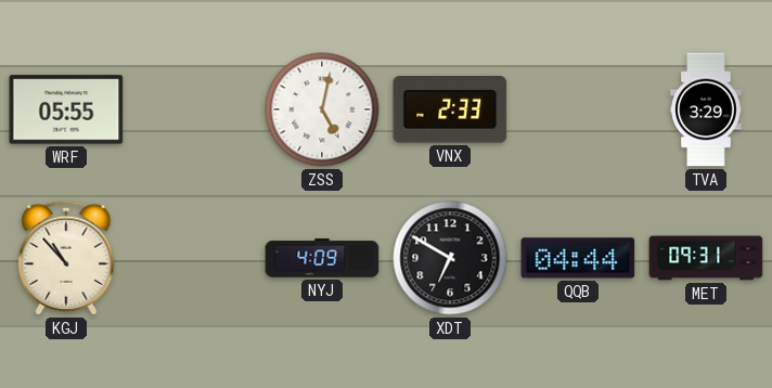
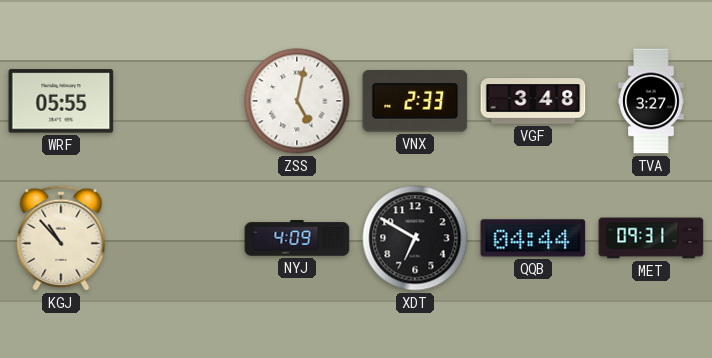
VGF: none -> 3:48 (533, 101)
TVA: 3:29 -> 3:27 (651, 101)
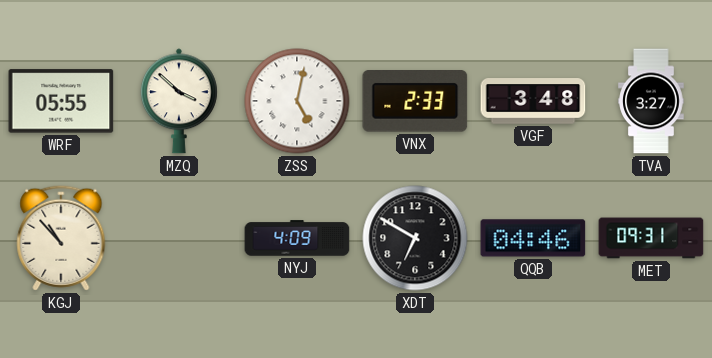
MZQ: none -> 3:52 (179, 101)
QQB: 04:44 -> 04:46 (533, 238)
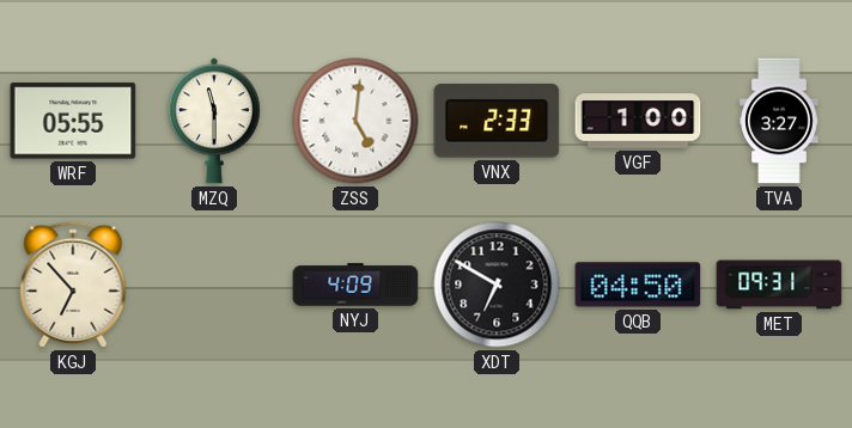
MZQ: 3:52 -> 11:30 (214, 121)
ZSS: 5:02 -> 5:01 (355, 121)
VGF: 3:48 -> 1:00 (638, 121)
KGJ: 10:53 -> 6:53 (73, 285)
QQB: 04:46 -> 04:50 (638, 285)
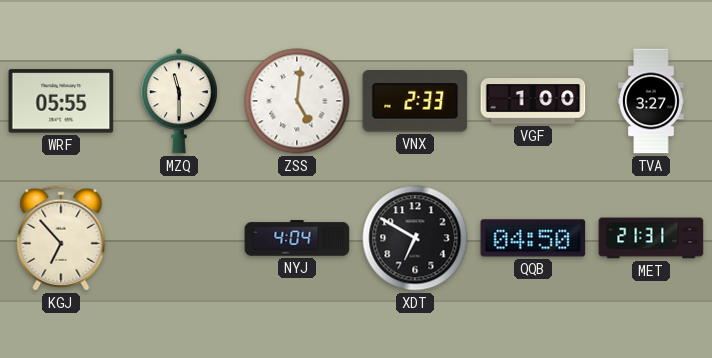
NYJ: 4:09 -> 4:04 (297, 238)
MET: 09:31 -> 21:31 (651, 238)
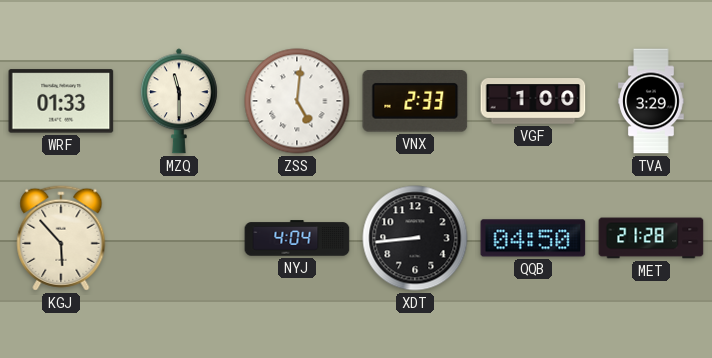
WRF: 05:55 -> 01:33 (61, 101)
TVA: 3:27 -> 3:29 (651, 101)
KGJ: 6:53 -> 5:53 (61, 238)
XDT: 6:50 -> 8:44 (415, 238)
MET: 21:31 -> 21:28 (651, 238)
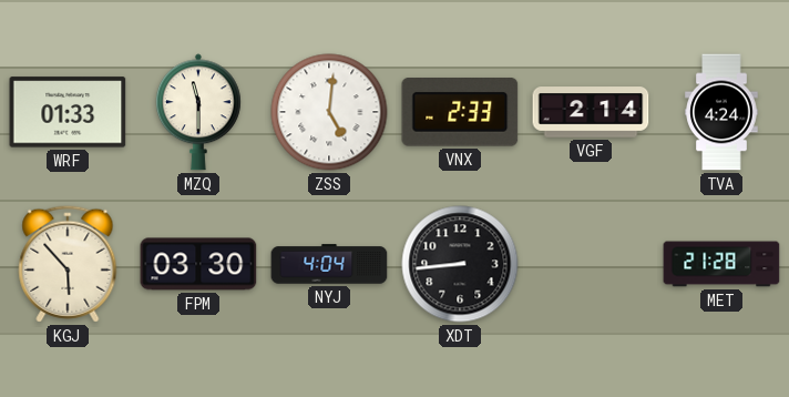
VGF: 1:00 -> 2:14 (591, 112)
TVA: 3:29 -> 4:24 (721, 112)
FPM: none -> 03:30 (198, 264)
QQB: 04:50 -> none (533, 238)
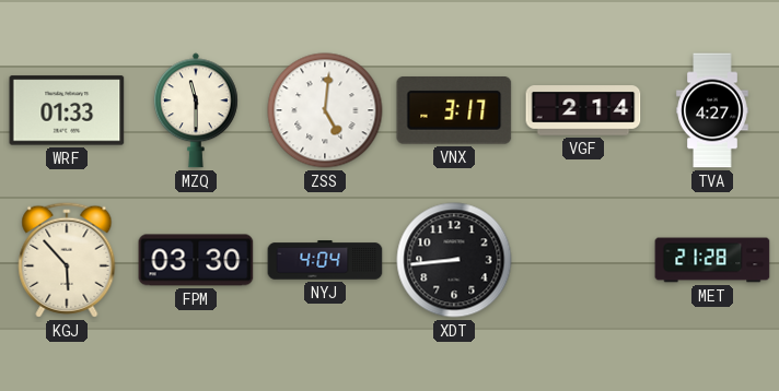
VNX: 2:33 -> 3:17 (454, 110)
TVA: 4:24 -> 4:27 (712, 110)
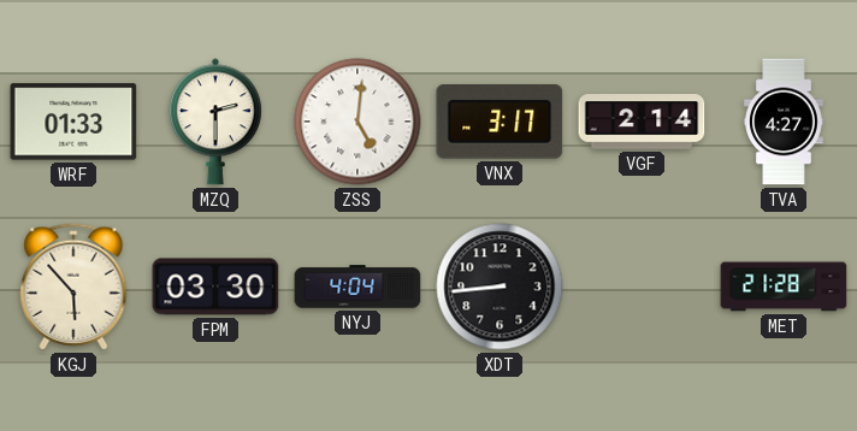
MZQ: 11:30 -> 2:30 (215, 122)
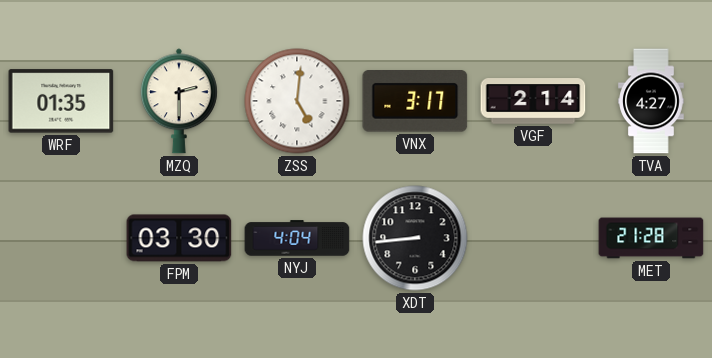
WRF: 01:33 -> 01:35 (61, 101)
KGJ: 5:53 -> none (73, 287)
